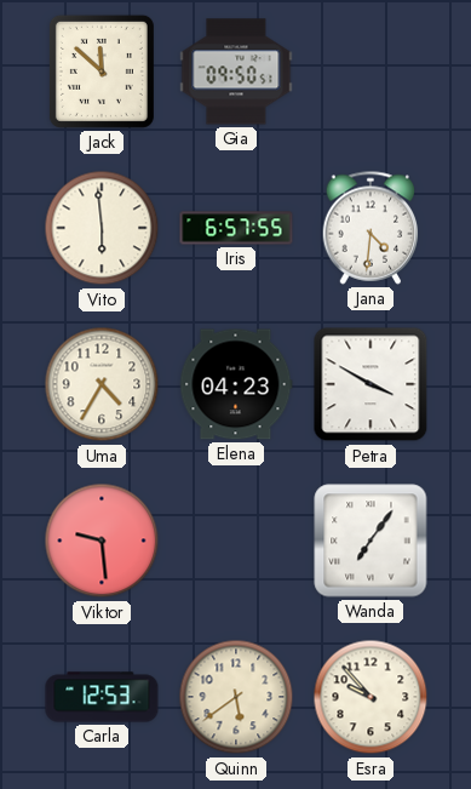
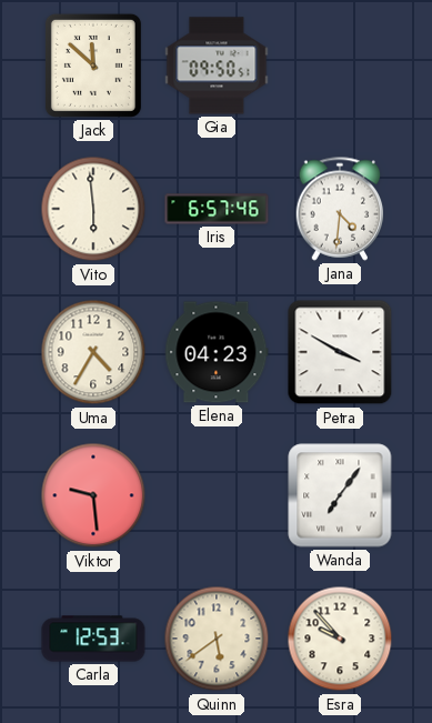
Iris: 6:57:55 -> 6:57:46 (217, 209)
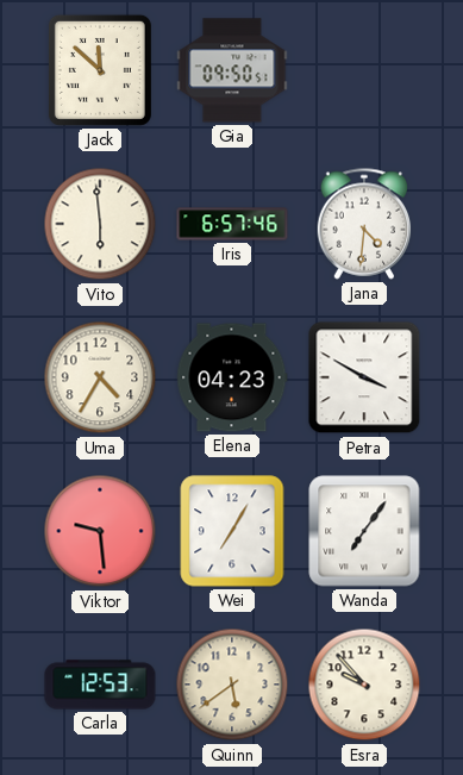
Wei: none -> 7:05 (232, 531)
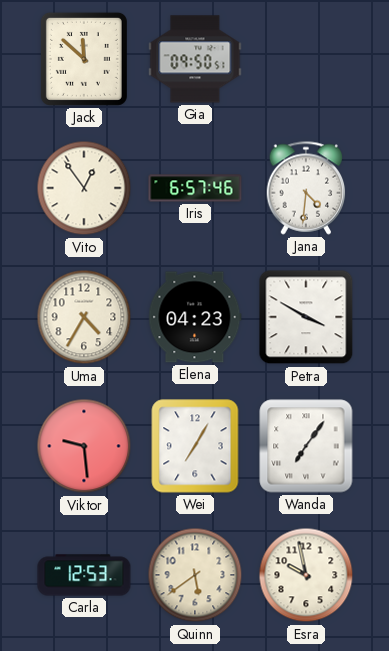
Vito: 5:59 -> 12:54 (84, 188)
Esra: 9:53 -> 9:58 (306, 575)
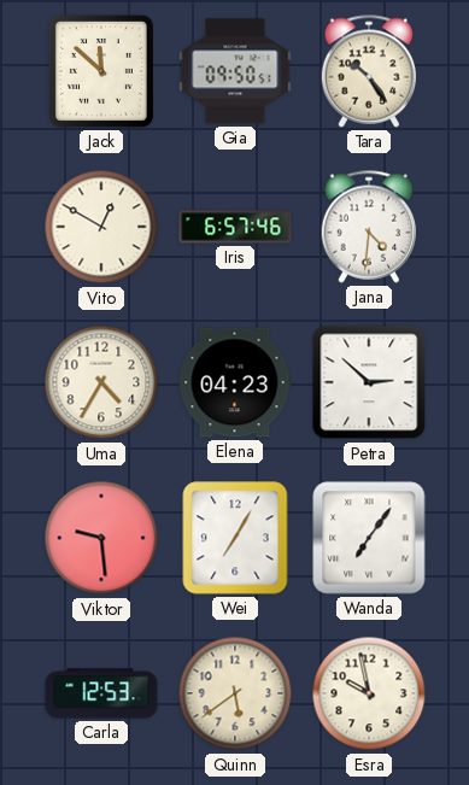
Tara: none -> 10:24 (369, 71)
Vito: 12:54 -> 12:50 (101, 227)
Petra: 3:50 -> 2:52 (369, 382)
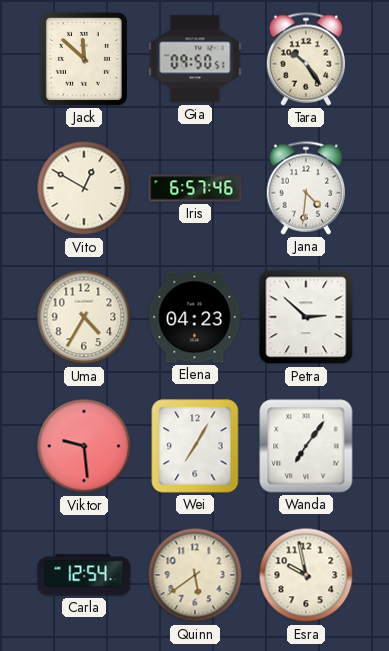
Carla: 12:53 -> 12:54 (84, 575)
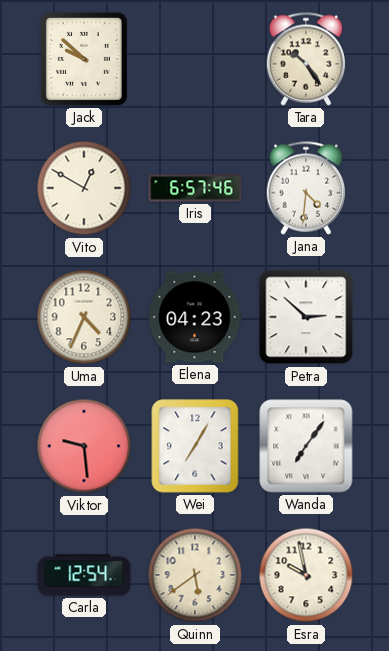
Jack: 11:52 -> 9:52 (84, 59)
Gia: 09:50 -> none (195, 59)
Uma: 4:35 -> 4:34 (84, 317)
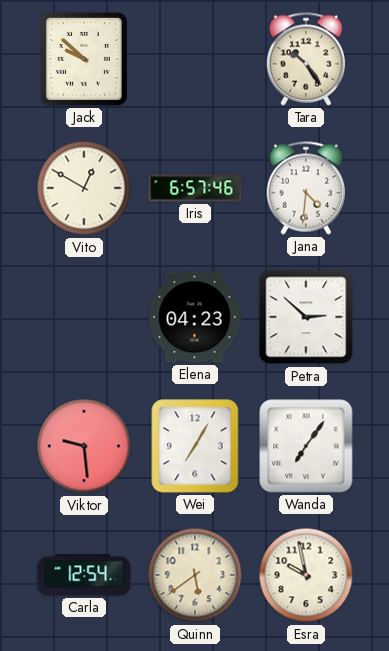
Uma: 4:34 -> none (84, 317)
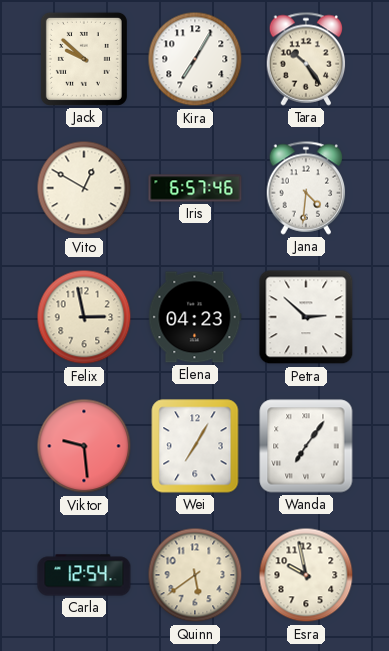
Kira: none -> 7:05 (195, 59)
Felix: none -> 2:58 (84, 317)
